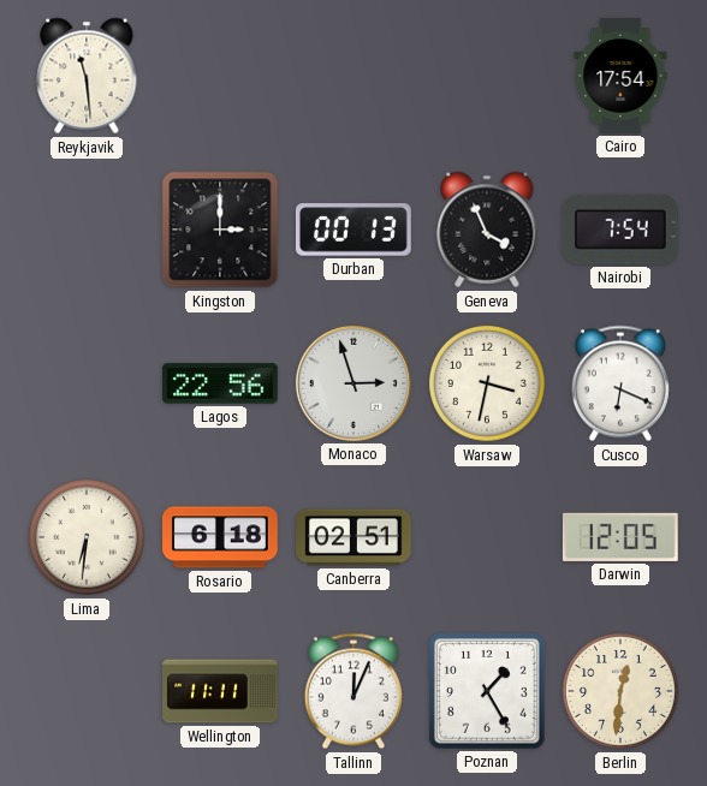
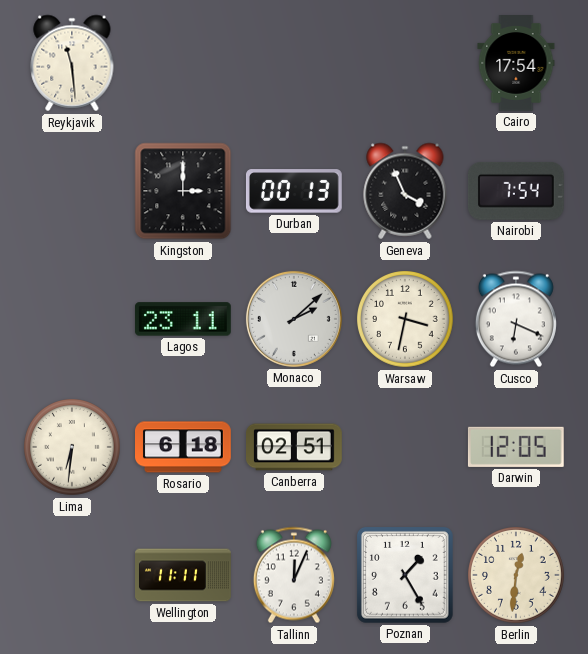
Lagos: 22:56 -> 23:11 (183, 319)
Monaco: 2:57 -> 2:08 (294, 319)
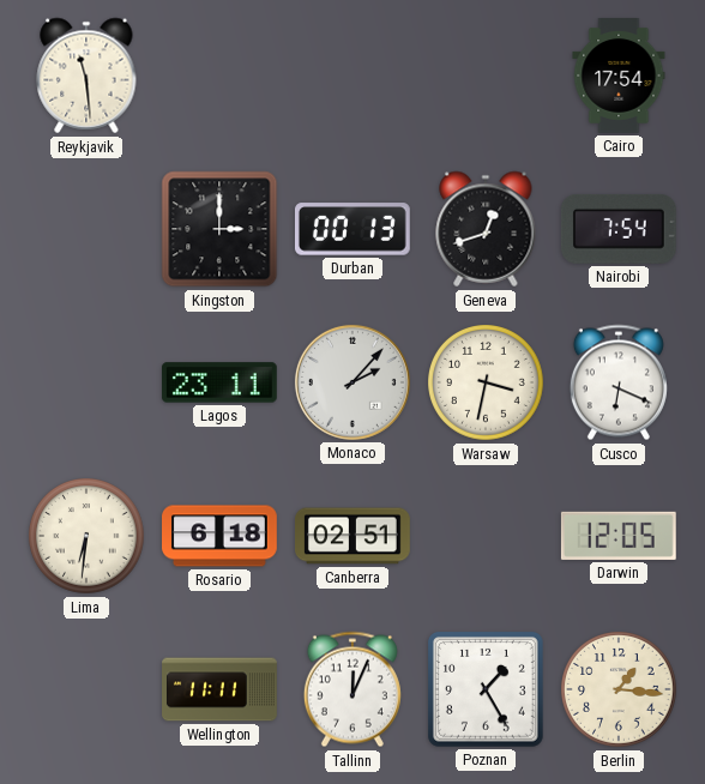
Geneva: 3:56 -> 12:42 (486, 229)
Monaco: 2:08 -> 2:07 (352, 382)
Berlin: 12:31 -> 1:16 (620, 690)
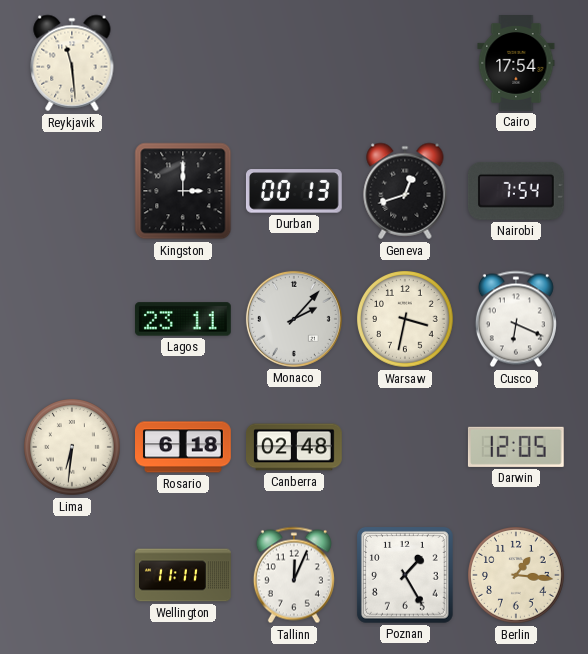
Canberra: 02:51 -> 02:48 (295, 447)
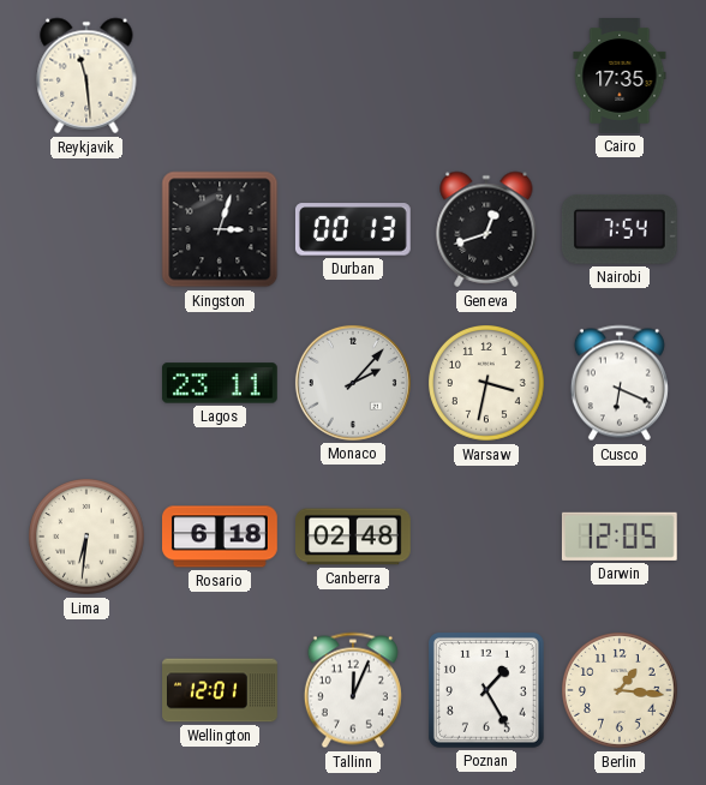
Cairo: 17:54 -> 17:35 (620, 77)
Kingston: 3:00 -> 3:03 (220, 229)
Wellington: 11:11 -> 12:01 (220, 690)
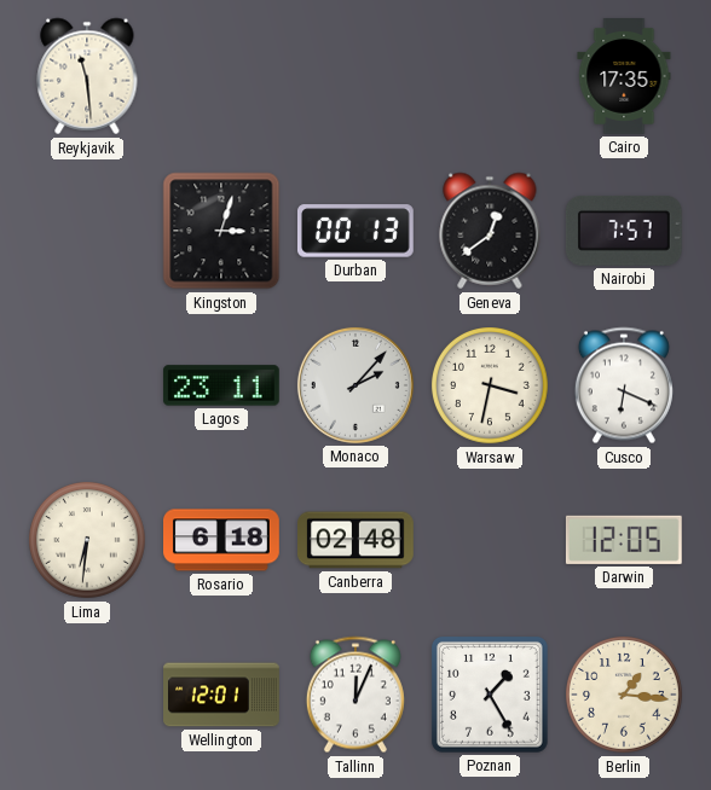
Geneva: 12:42 -> 12:39 (490, 231)
Nairobi: 7:54 -> 7:57 (624, 231)
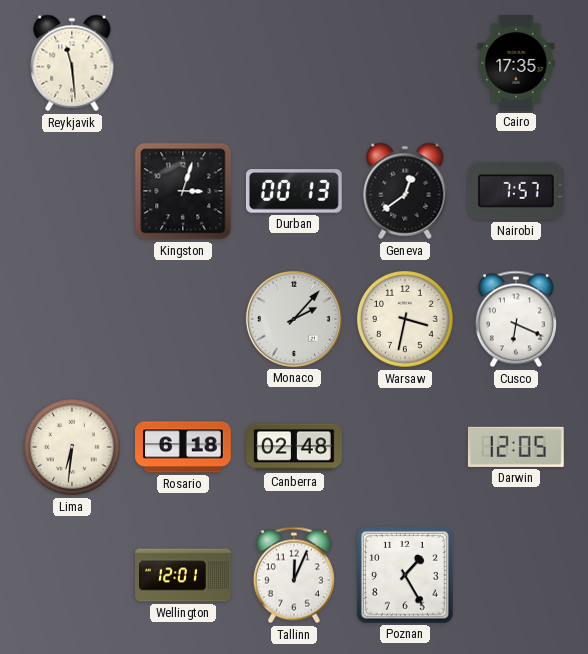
Lagos: 23:11 -> none (221, 385)
Berlin: 1:16 -> none (625, 696)
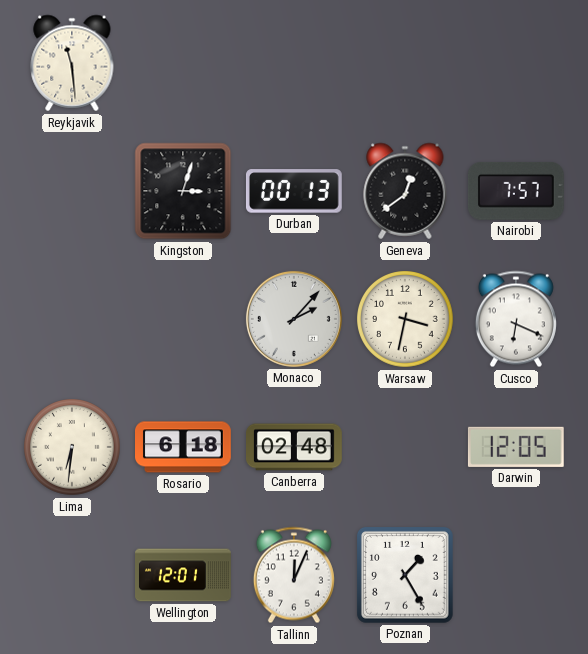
Cairo: 17:35 -> none (516, 64)
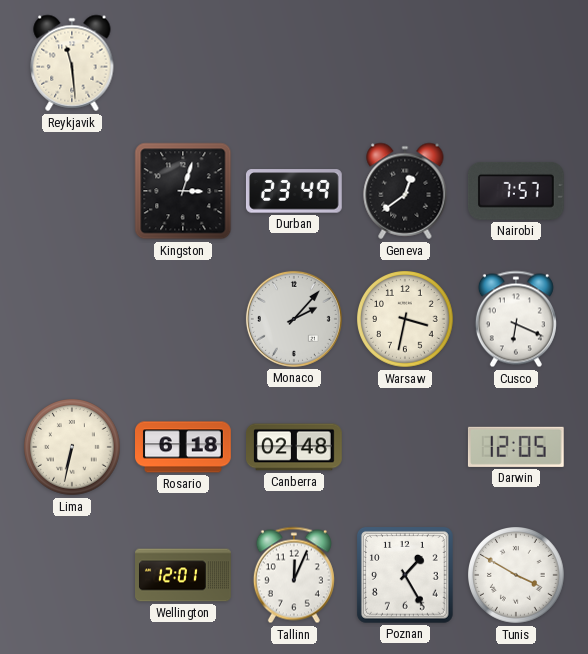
Durban: 00:13 -> 23:49 (294, 191)
Lima: 6:31 -> 6:32 (73, 448)
Tunis: none -> 3:50 (517, 576)
